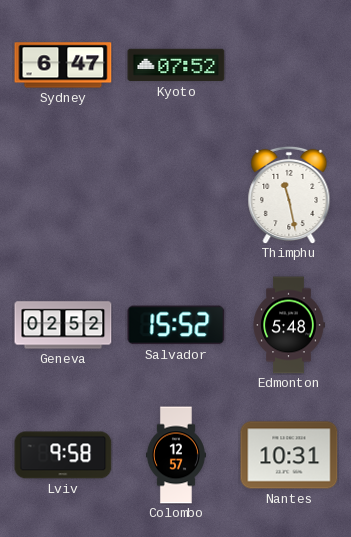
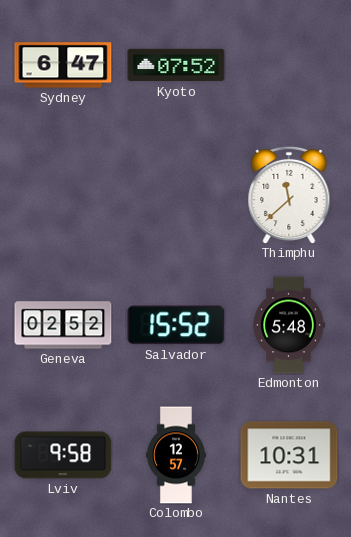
Thimphu: 11:28 -> 11:38 (289, 195)
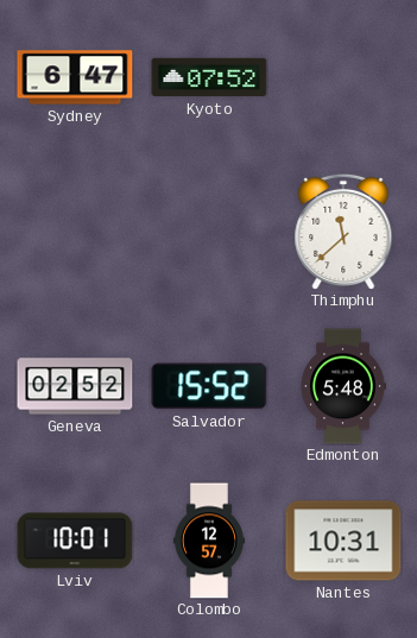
Lviv: 9:58 -> 10:01 (75, 541)
